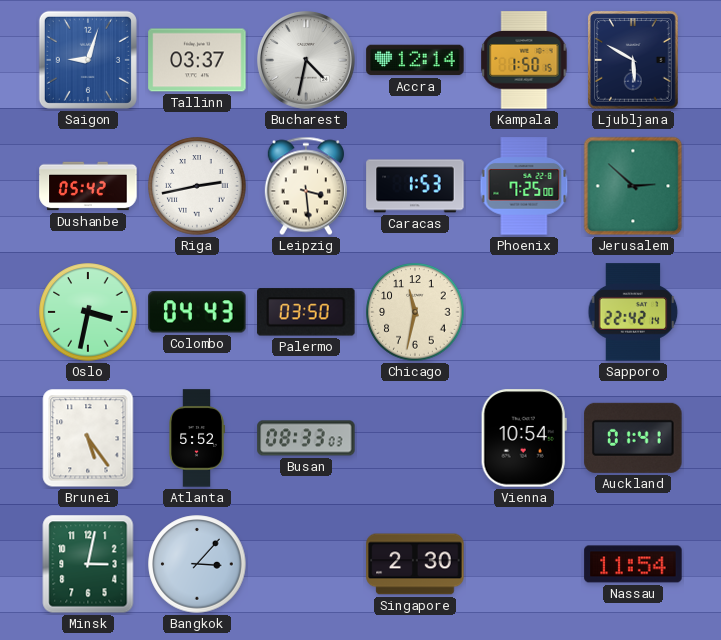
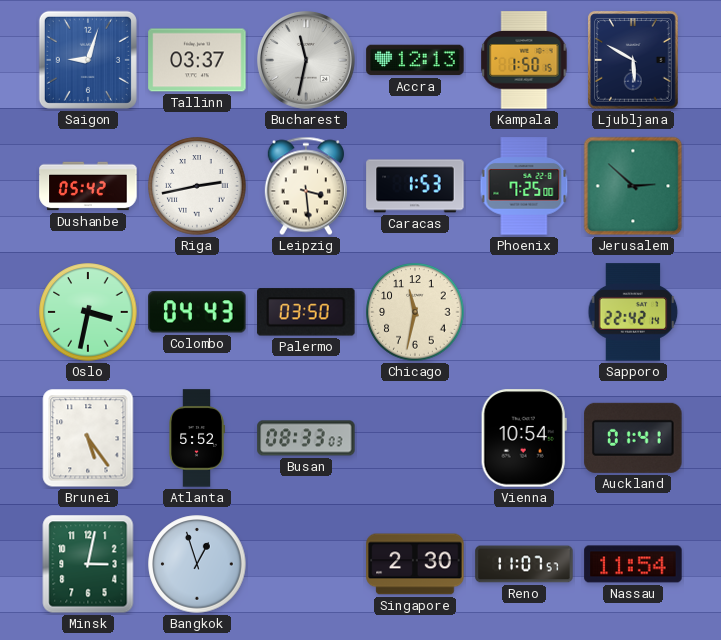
Bucharest: 4:32 -> 11:32 (307, 61)
Accra: 12:14 -> 12:13 (415, 60)
Bangkok: 3:07 -> 12:57 (197, 564)
Reno: none -> 11:07 (524, 564)
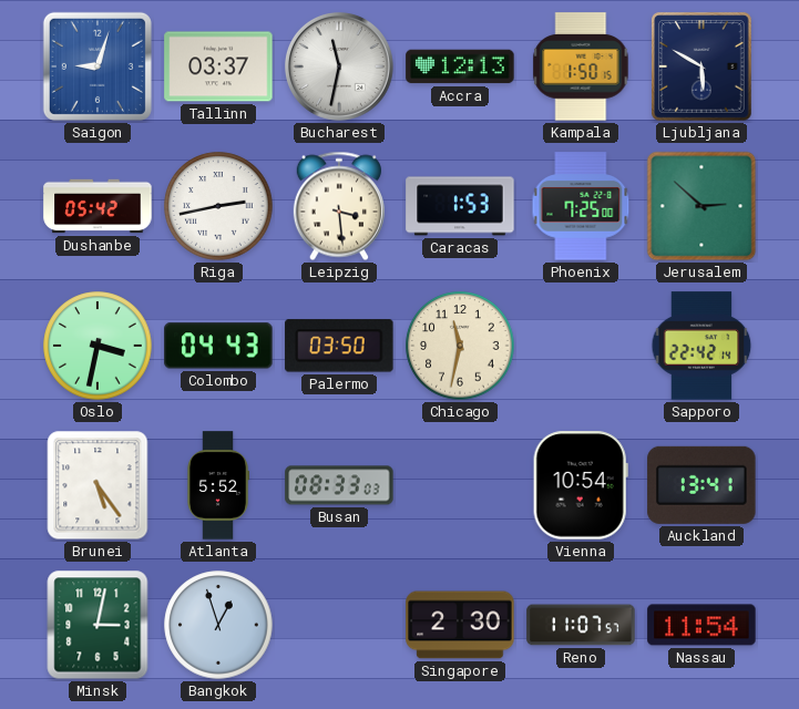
Auckland: 01:41 -> 13:41 (701, 485)
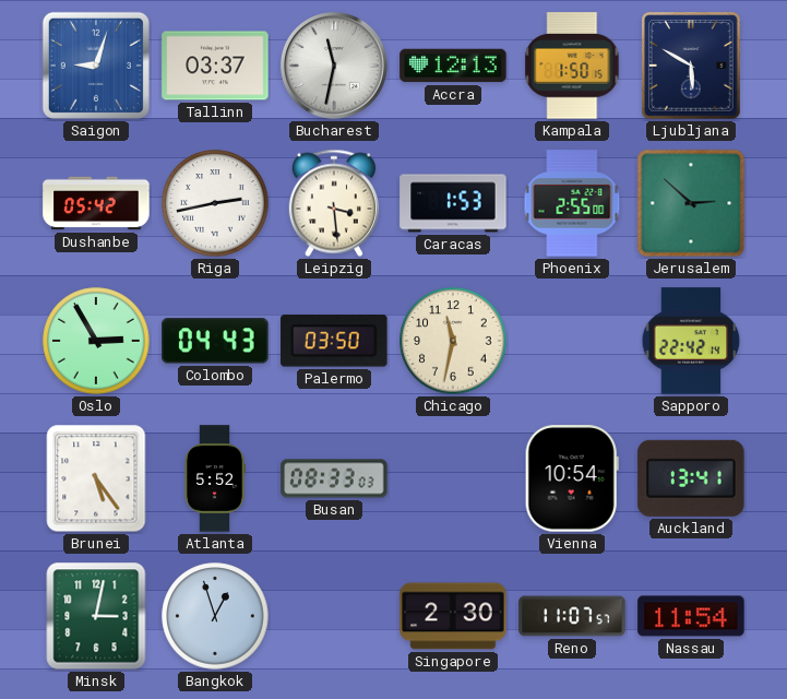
Phoenix: 7:25 -> 2:55 (572, 203)
Oslo: 3:32 -> 2:55 (96, 341)
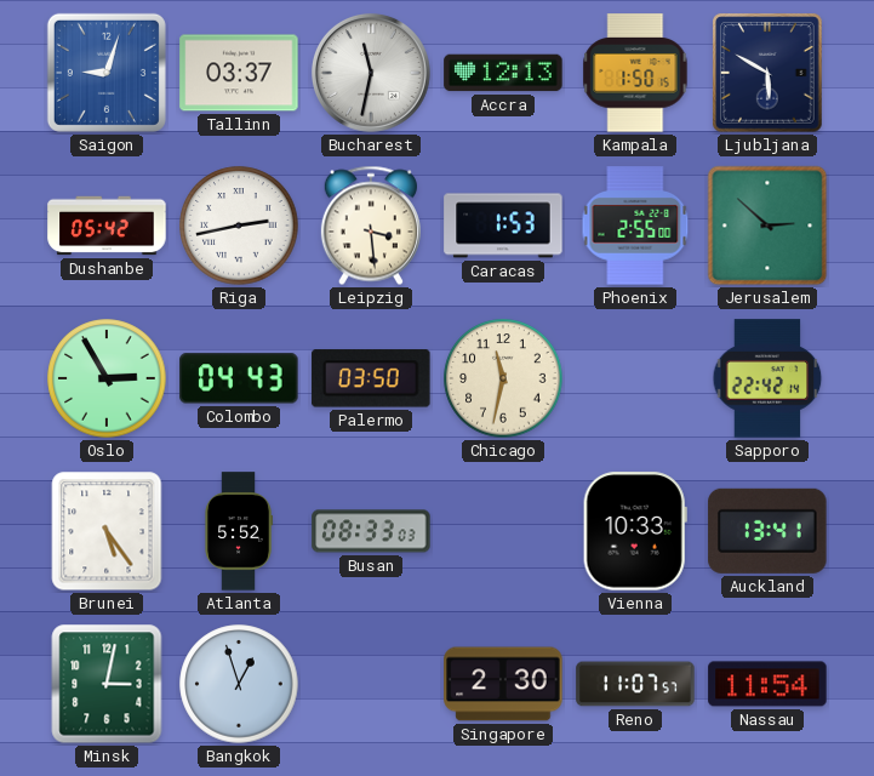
Vienna: 10:54 -> 10:33 (635, 531)
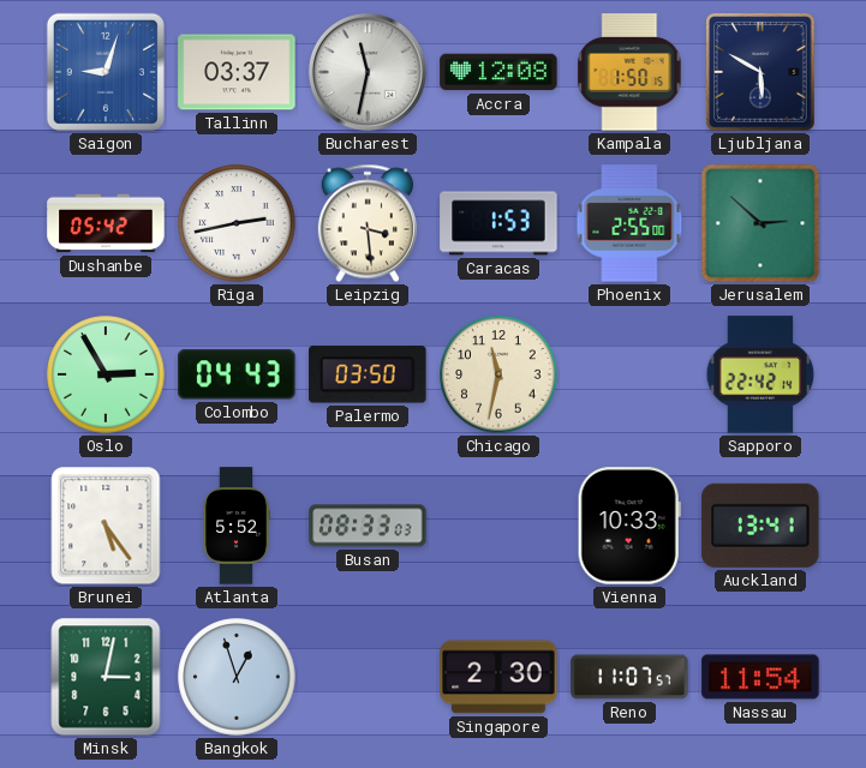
Accra: 12:13 -> 12:08 (498, 72)
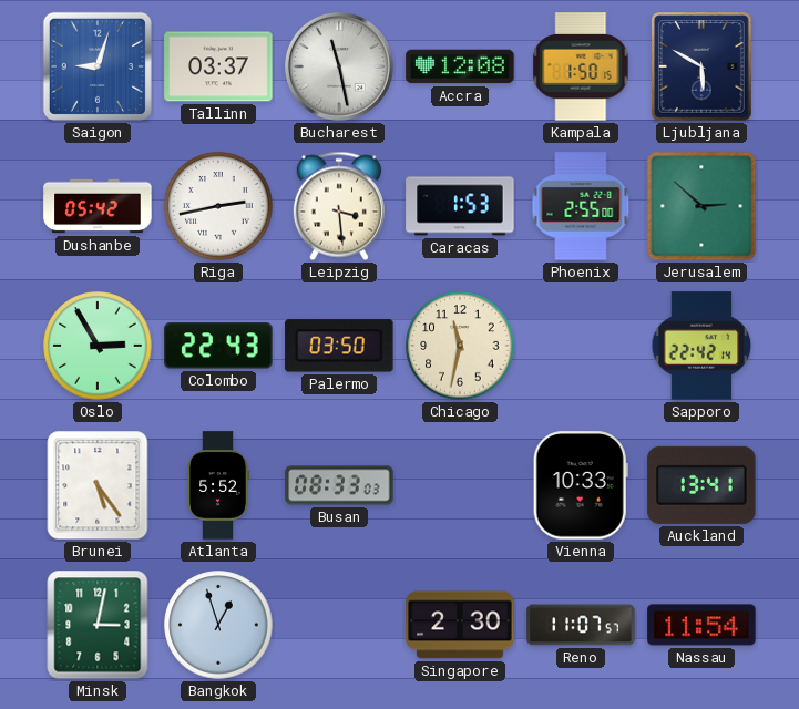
Bucharest: 11:32 -> 11:28 (340, 68)
Colombo: 04:43 -> 22:43 (218, 346)
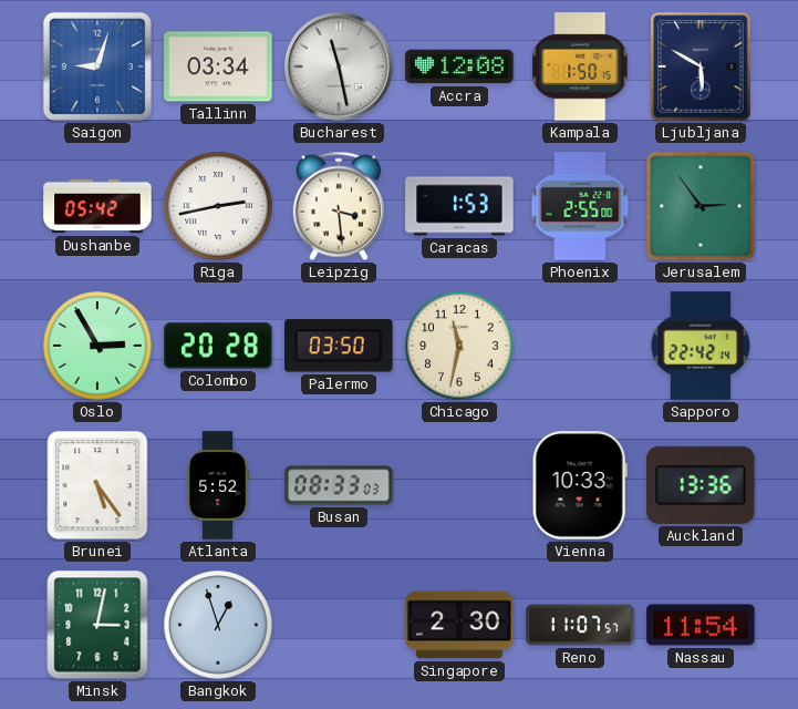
Tallinn: 03:37 -> 03:34 (218, 66)
Jerusalem: 2:52 -> 2:54 (701, 206)
Colombo: 22:43 -> 20:28 (218, 346)
Auckland: 13:41 -> 13:36 (701, 485)
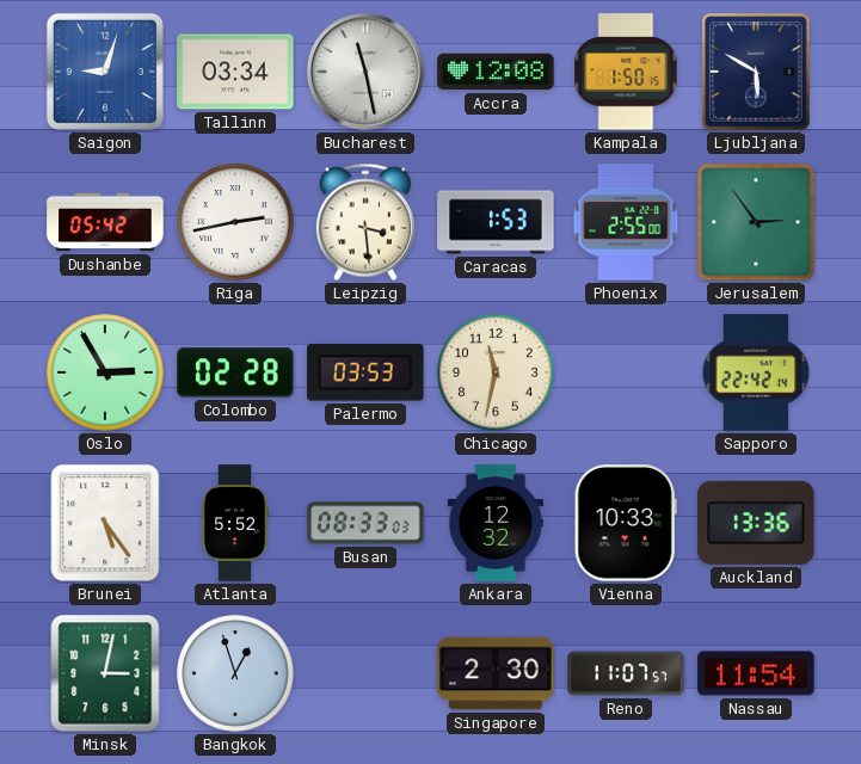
Colombo: 20:28 -> 02:28 (235, 372)
Palermo: 03:50 -> 03:53 (365, 372)
Ankara: none -> 12:32 (494, 523)
